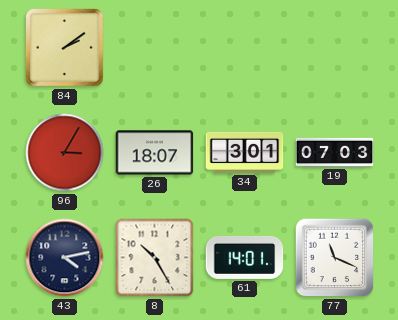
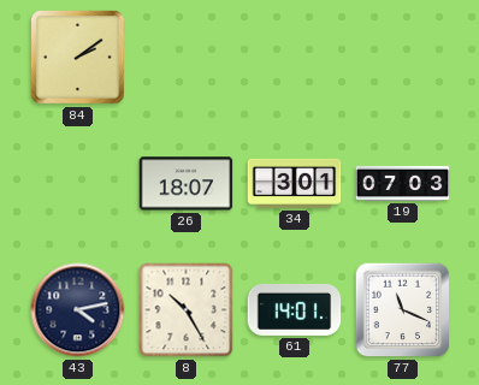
96: 3:05 -> none (65, 153)
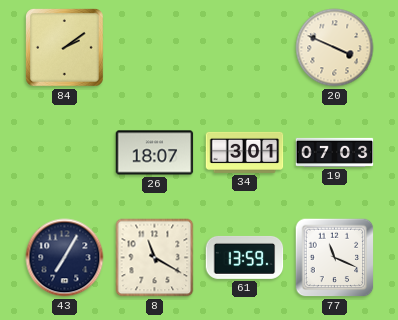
20: none -> 3:49 (335, 48)
43: 4:13 -> 7:05 (65, 258)
8: 10:25 -> 11:20 (155, 258)
61: 14:01 -> 13:59 (245, 257)
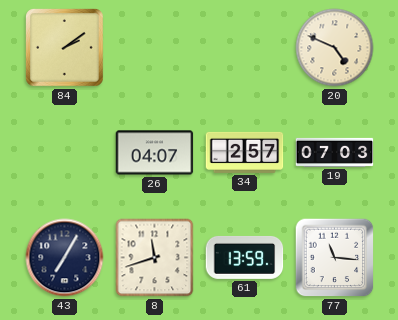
20: 3:49 -> 4:49 (335, 48)
26: 18:07 -> 04:07 (155, 153)
34: 3:01 -> 2:57 (245, 152)
8: 11:20 -> 11:42 (155, 258)
77: 11:19 -> 11:16 (335, 258)
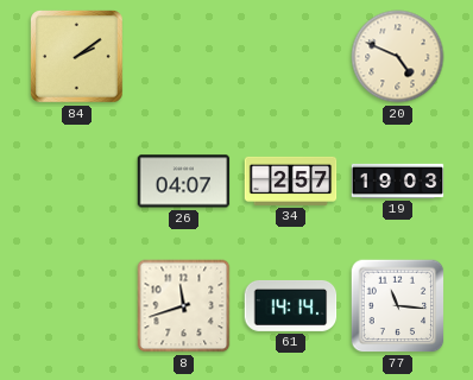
19: 07:03 -> 19:03 (398, 180)
43: 7:05 -> none (65, 258)
61: 13:59 -> 14:14 (291, 305)
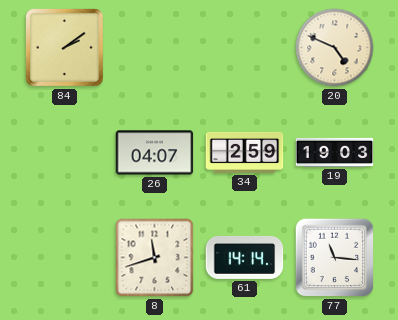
34: 2:57 -> 2:59 (245, 152)
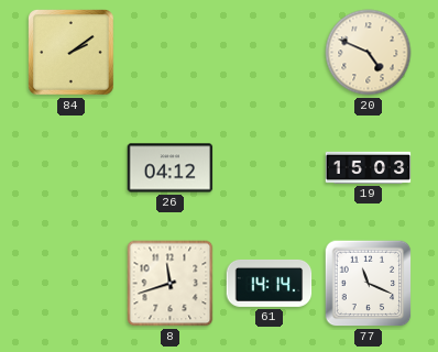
26: 04:07 -> 04:12 (171, 168)
34: 2:59 -> none (245, 152)
19: 19:03 -> 15:03 (369, 167)
77: 11:16 -> 11:19 (369, 284)
